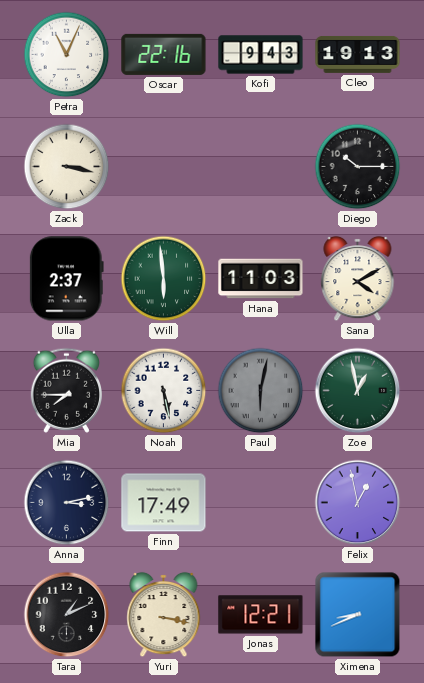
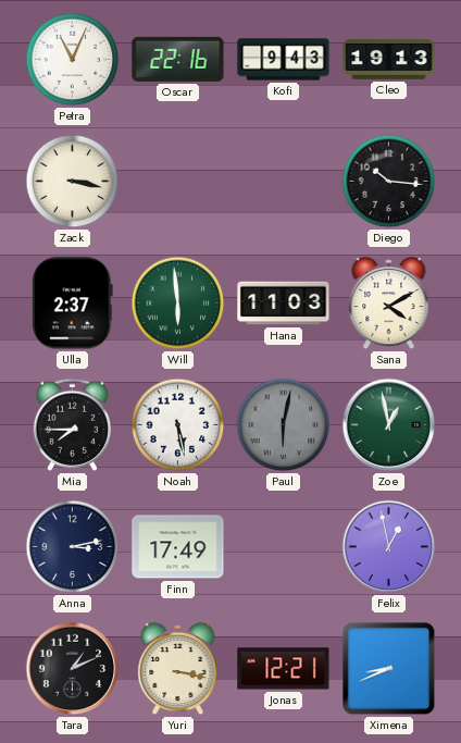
Diego: 10:15 -> 10:16 (389, 182)
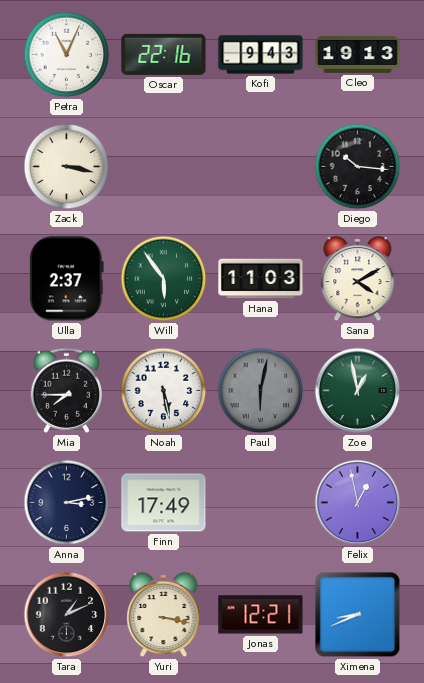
Will: 5:59 -> 5:54 (164, 279)
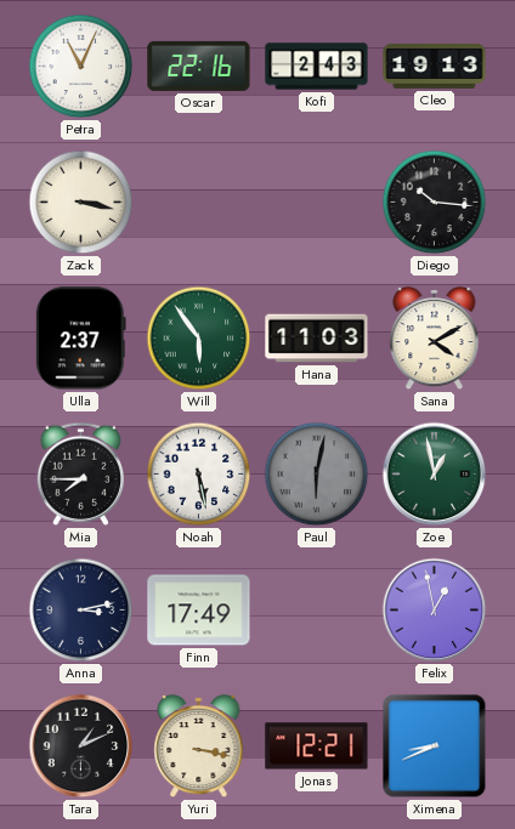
Kofi: 9:43 -> 2:43 (317, 67)
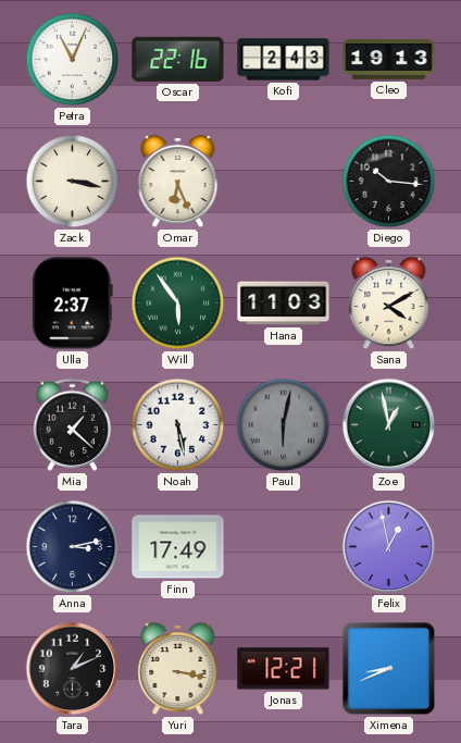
Omar: none -> 6:26 (178, 182)
Mia: 7:45 -> 1:22 (72, 424)
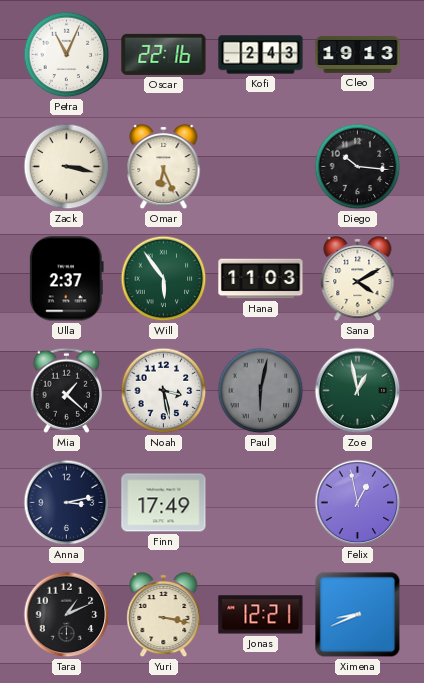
Noah: 5:28 -> 3:28 (164, 391)
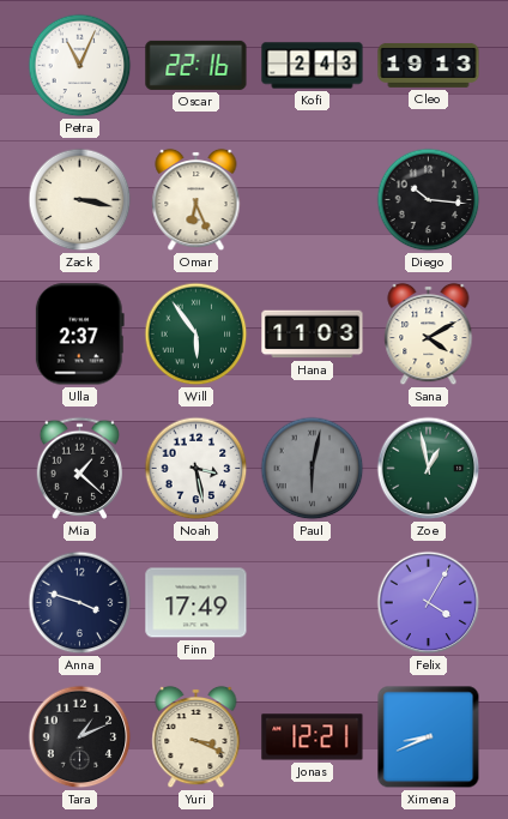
Anna: 3:13 -> 3:48 (80, 603)
Felix: 12:58 -> 4:05 (429, 603)
Yuri: 3:17 -> 3:19 (196, 737)
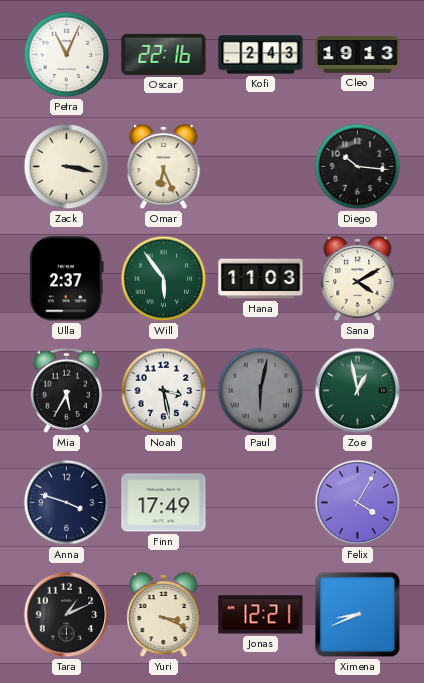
Mia: 1:22 -> 5:35 (66, 390)
